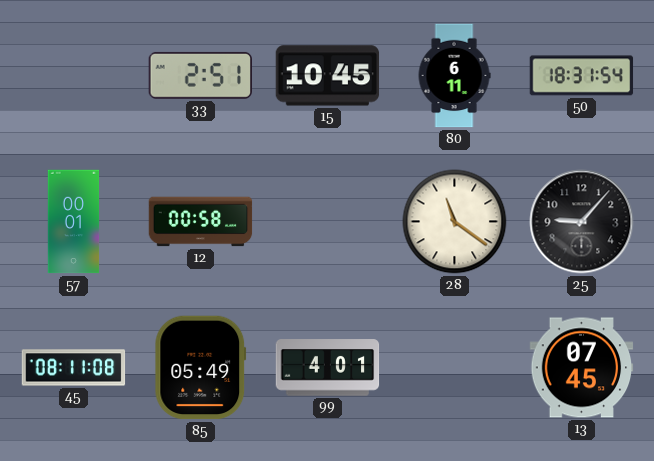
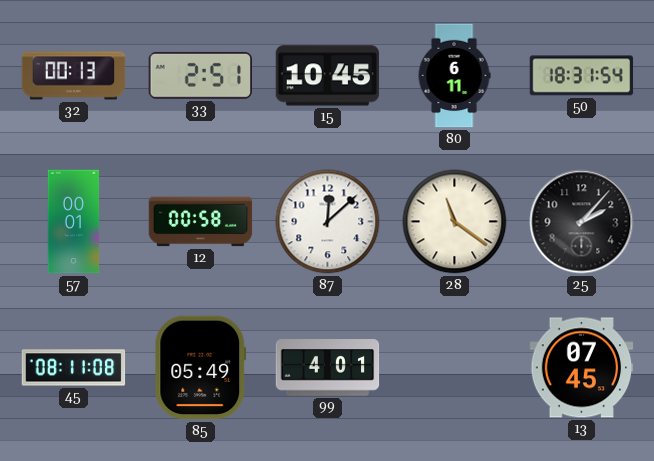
32: none -> 00:13 (74, 76)
87: none -> 12:08 (328, 222)
25: 9:07 -> 2:07 (582, 222)
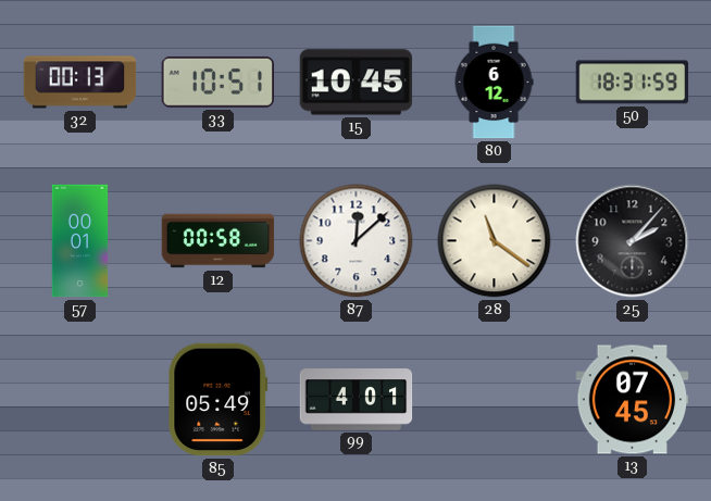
33: 2:51 -> 10:51 (217, 82)
80: 6:11 -> 6:12 (494, 83)
50: 18:31:54 -> 18:31:59 (633, 83)
45: 08:11 -> none (74, 368)
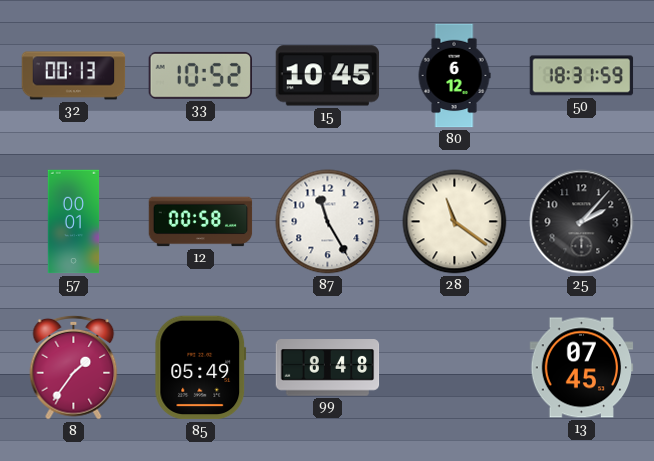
33: 10:51 -> 10:52 (200, 75)
87: 12:08 -> 11:25 (328, 222)
8: none -> 1:36 (74, 367)
99: 4:01 -> 8:48 (328, 368)
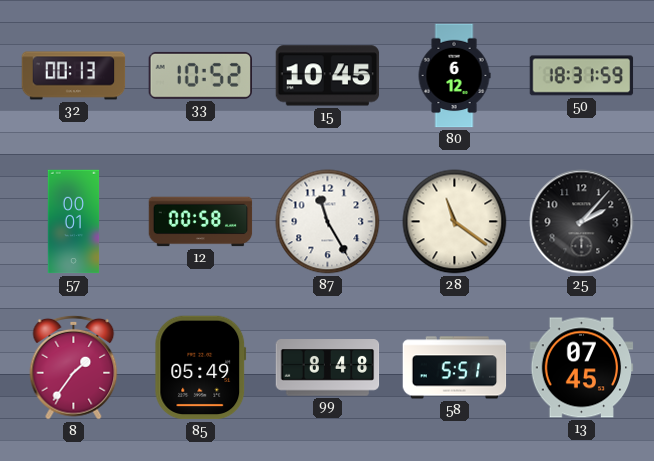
58: none -> 5:51 (455, 368)
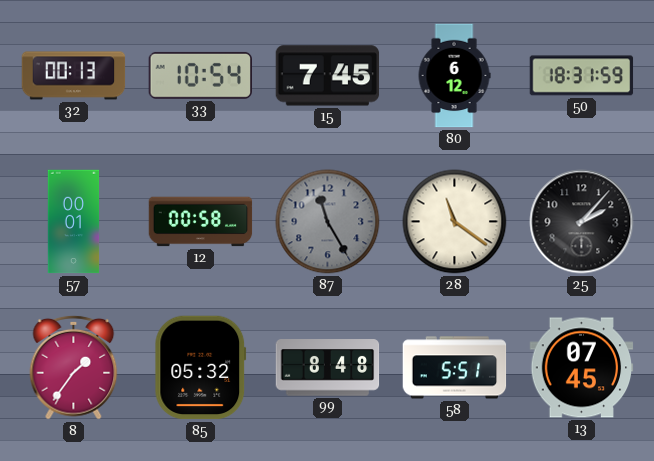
33: 10:52 -> 10:54 (200, 75)
15: 10:45 -> 7:45 (328, 76)
87 dial: white -> grey (328, 222)
85: 05:49 -> 05:32 (201, 368)
